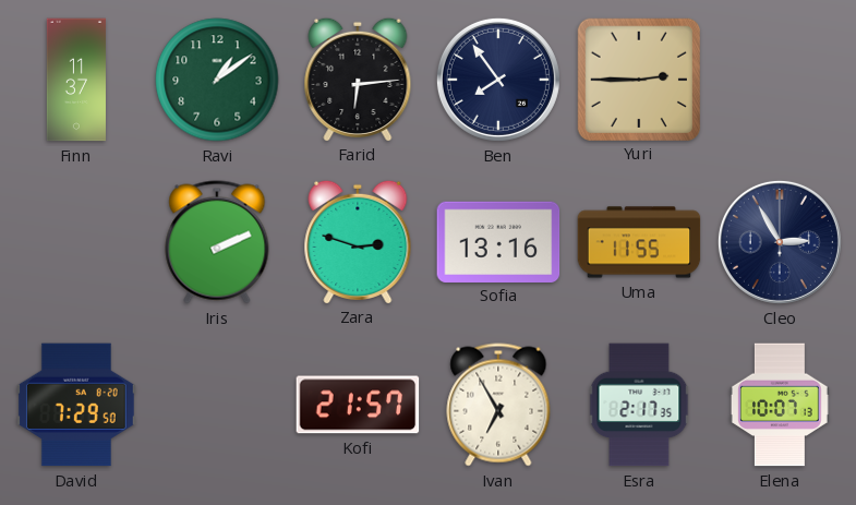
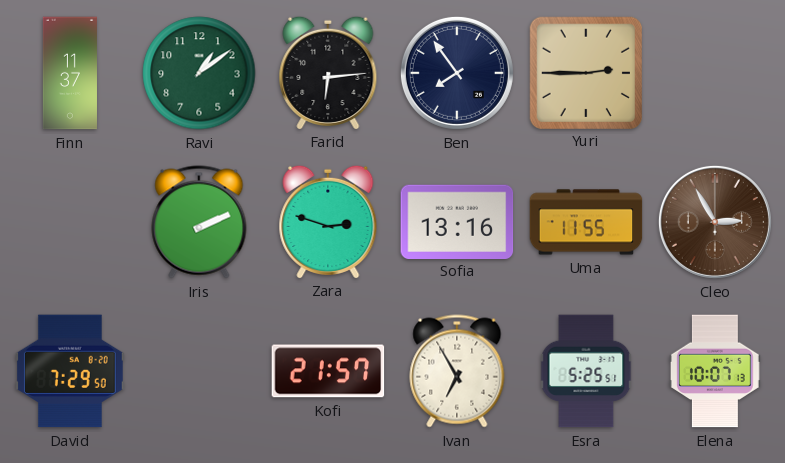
Cleo dial: navy -> brown (715, 222)
Esra: 2:17 -> 5:25 (586, 371)
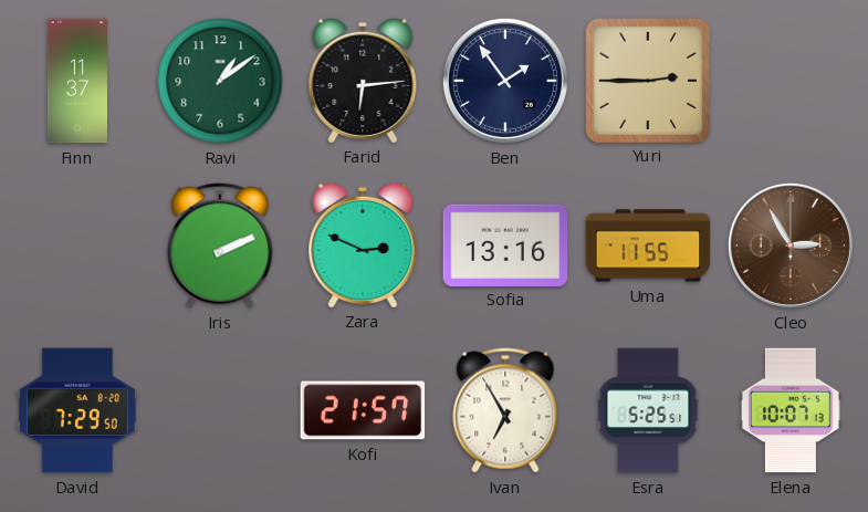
Ben: 7:54 -> 1:54 (505, 81)
Zara: 2:48 -> 2:49 (363, 244)
